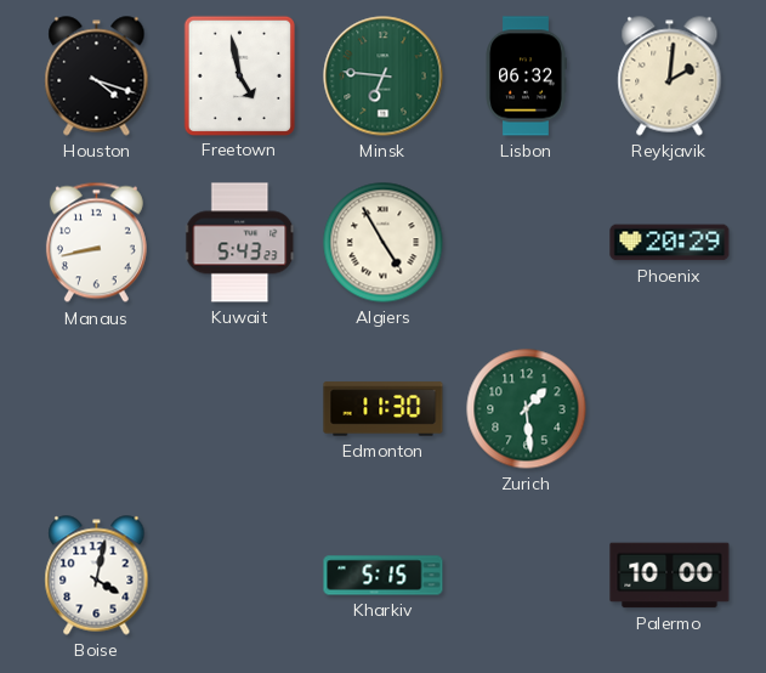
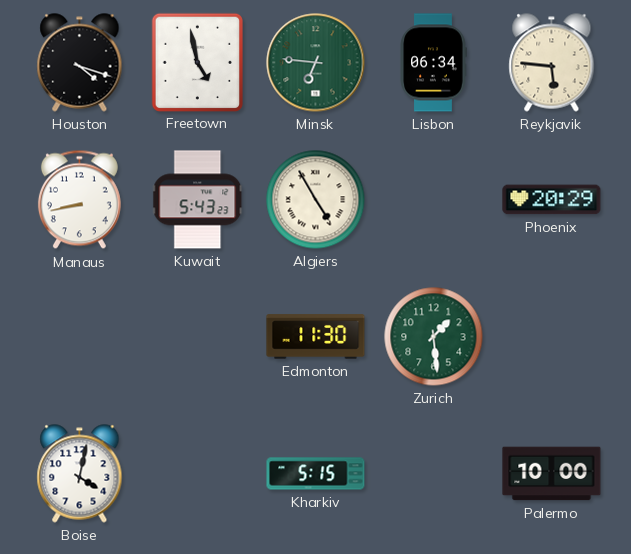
Lisbon: 06:32 -> 06:34 (433, 63)
Reykjavik: 2:01 -> 5:46 (552, 63)
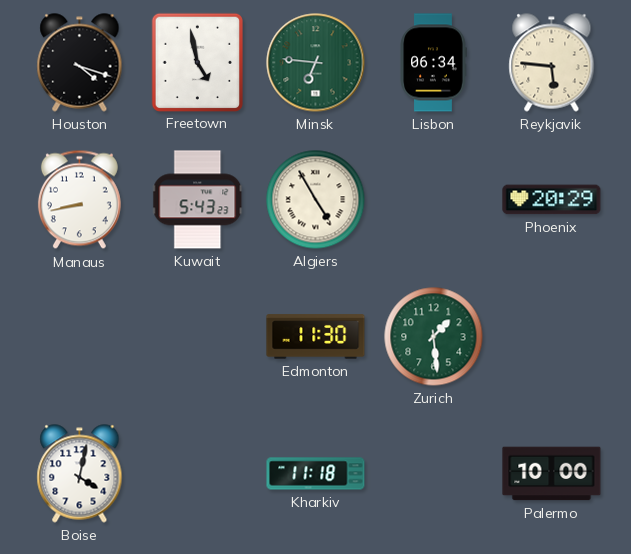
Kharkiv: 5:15 -> 11:18 (316, 474)
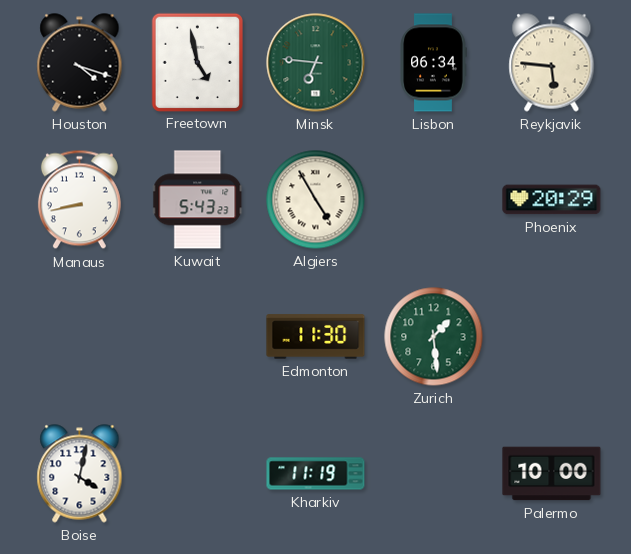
Kharkiv: 11:18 -> 11:19 (316, 474)
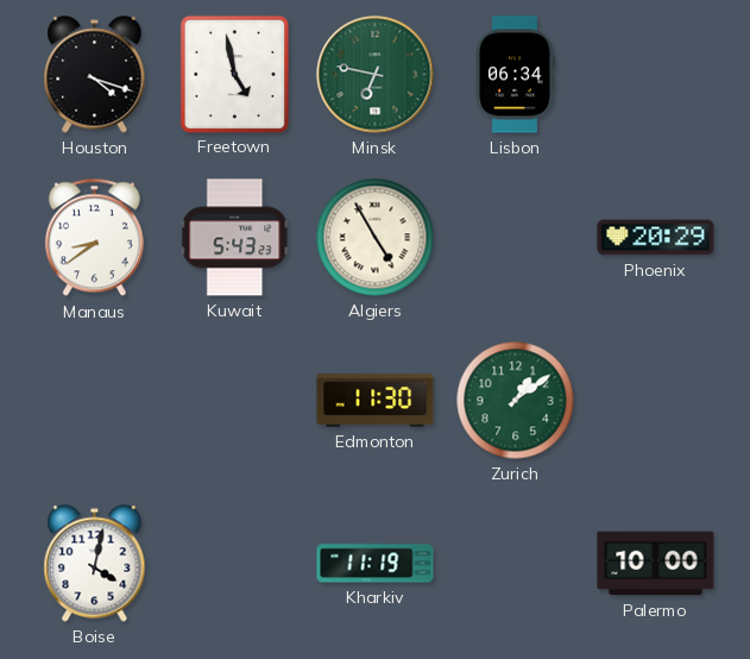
Minsk: 6:46 -> 6:47 (376, 75)
Reykjavik: 5:46 -> none (552, 63)
Manaus: 8:43 -> 8:39 (94, 238)
Zurich: 1:29 -> 1:09 (516, 401)
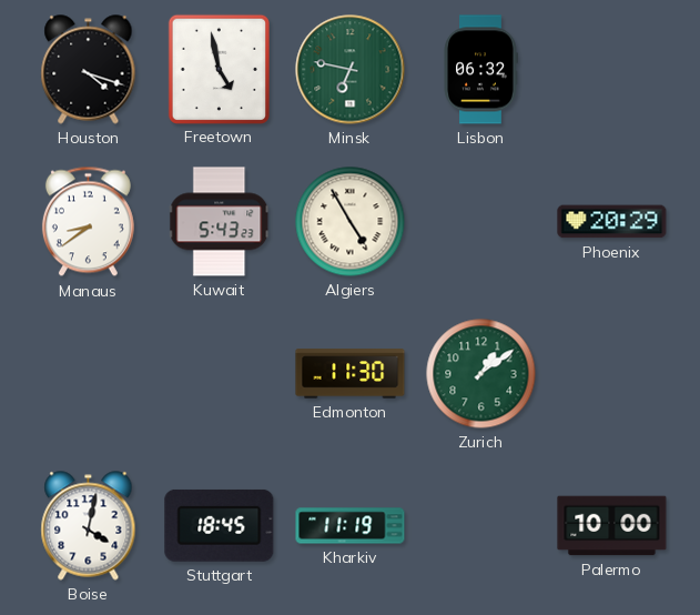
Lisbon: 06:34 -> 06:32 (480, 70)
Stuttgart: none -> 18:45 (220, 525)
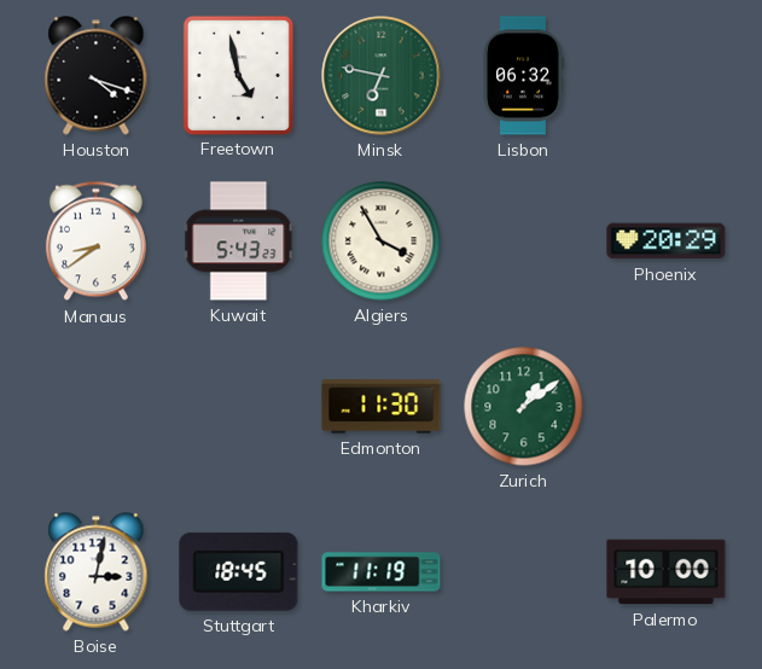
Algiers: 4:55 -> 3:55 (382, 242)
Boise: 4:02 -> 3:02 (97, 572)
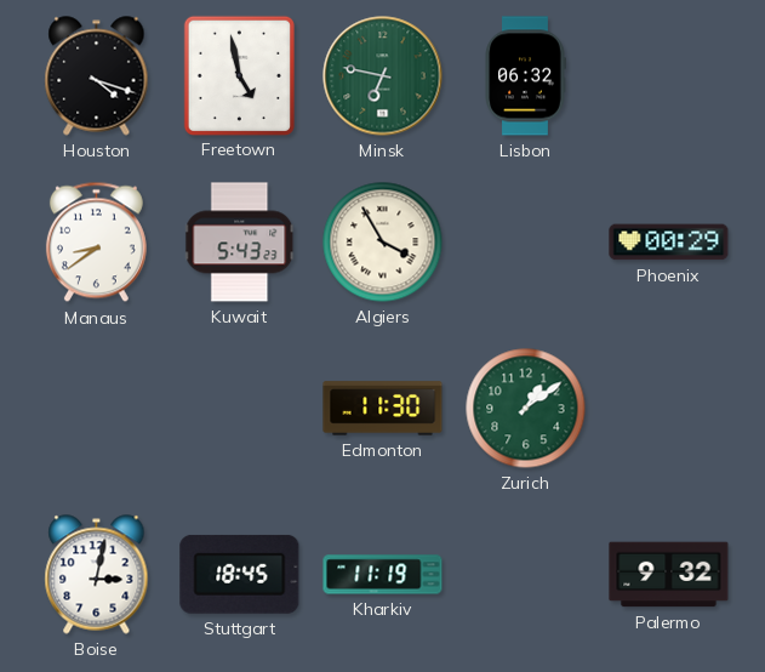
Phoenix: 20:29 -> 00:29 (669, 243)
Palermo: 10:00 -> 9:32 (669, 575)
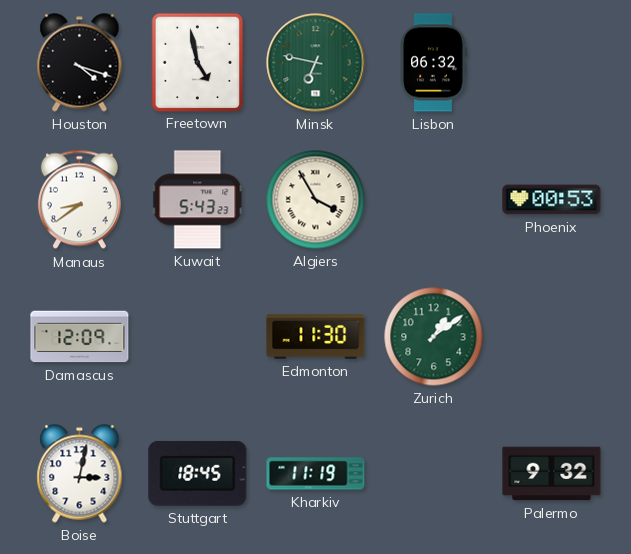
Phoenix: 00:29 -> 00:53 (552, 200)
Damascus: none -> 12:09 (80, 337)
